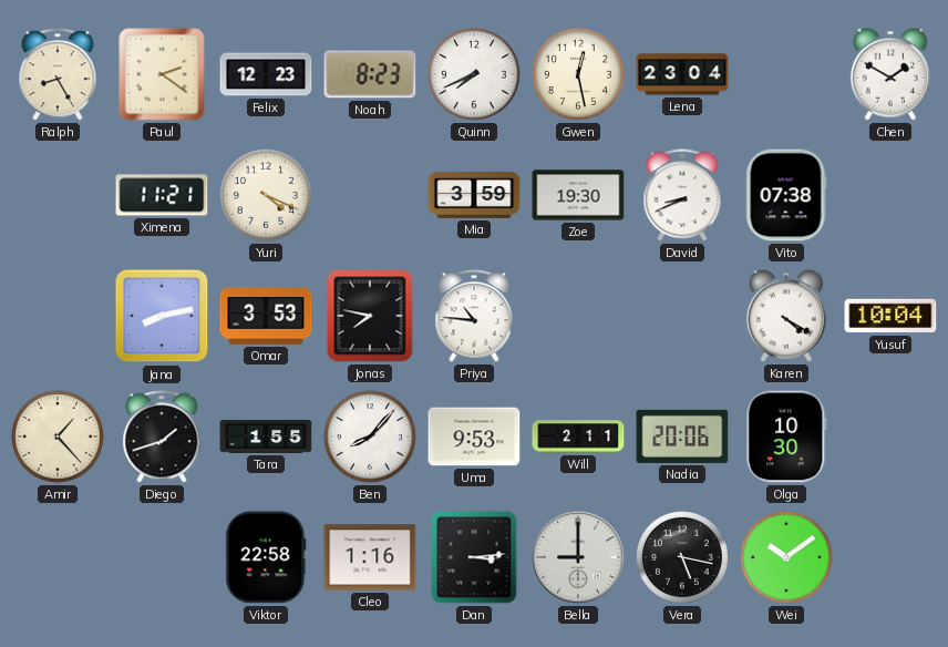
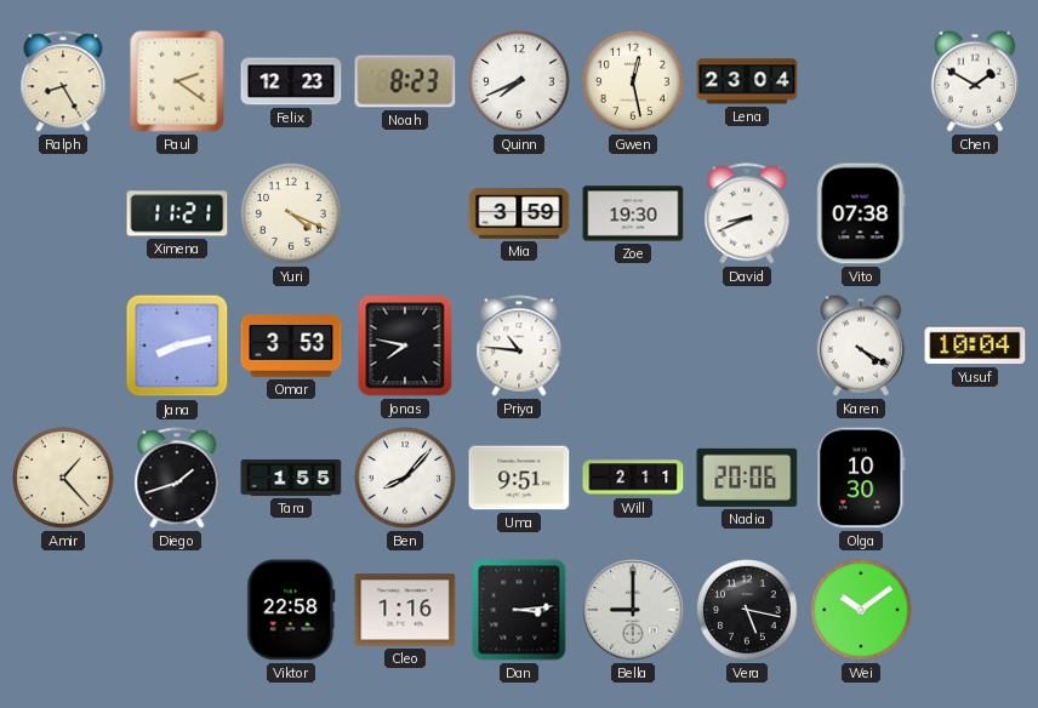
Uma: 9:53 -> 9:51 (519, 478)
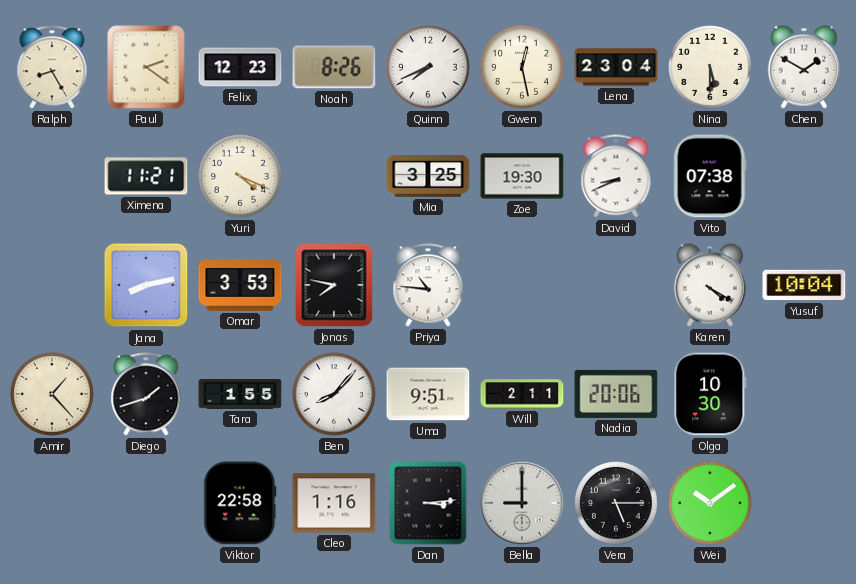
Noah: 8:23 -> 8:26 (334, 67)
Nina: none -> 5:30 (711, 68)
Mia: 3:59 -> 3:25 (428, 176)
Vera: 5:17 -> 5:15 (617, 504)
